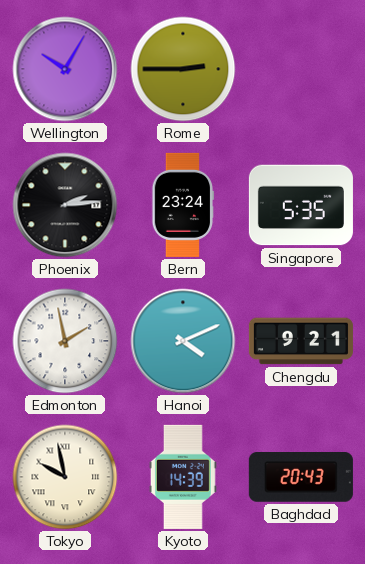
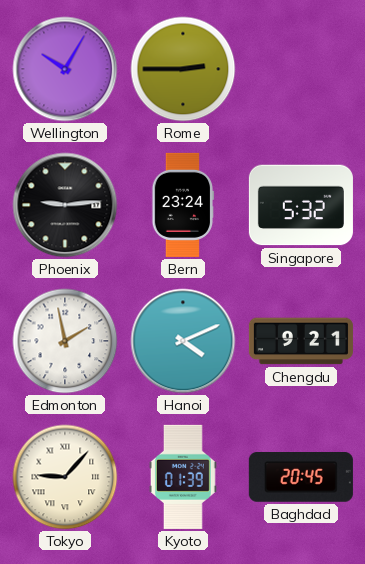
Phoenix: 2:14 -> 9:14 (65, 205)
Singapore: 5:35 -> 5:32 (301, 205)
Tokyo: 9:58 -> 9:07 (65, 477)
Kyoto: 14:39 -> 01:39 (183, 477)
Baghdad: 20:43 -> 20:45 (301, 478)
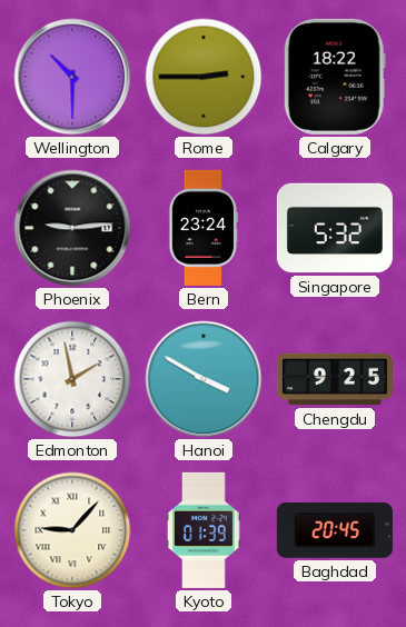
Wellington: 10:05 -> 10:30 (72, 77)
Calgary: none -> 18:22 (335, 77)
Hanoi: 4:11 -> 3:50 (204, 379)
Chengdu: 9:21 -> 9:25 (335, 379)
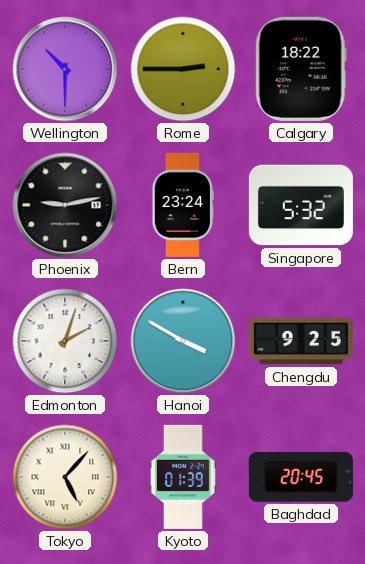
Phoenix: 9:14 -> 9:13 (65, 205)
Edmonton: 1:58 -> 2:03 (65, 341)
Tokyo: 9:07 -> 5:07 (65, 477)
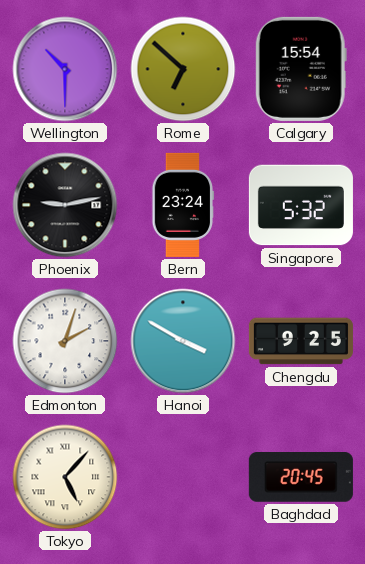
Rome: 2:45 -> 6:52 (183, 69)
Calgary: 18:22 -> 15:54 (301, 69)
Kyoto: 01:39 -> none (183, 477)
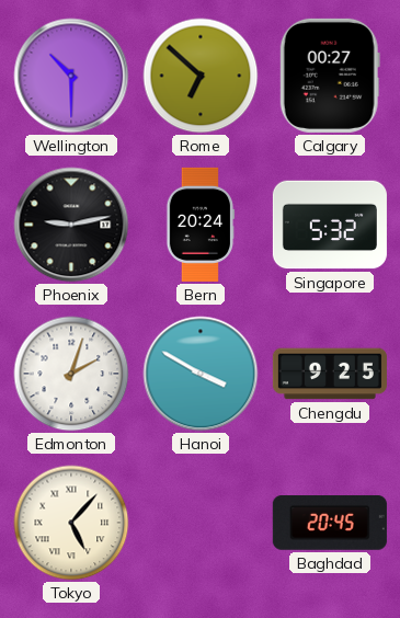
Calgary: 15:54 -> 00:27 (330, 76)
Bern: 23:24 -> 20:24 (201, 225)
